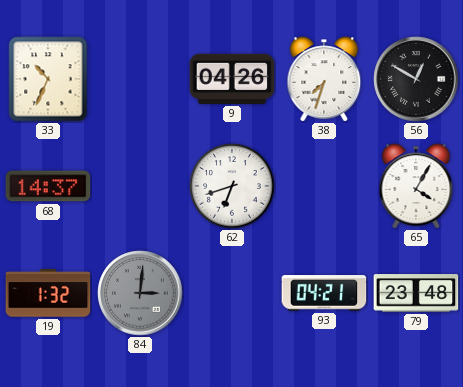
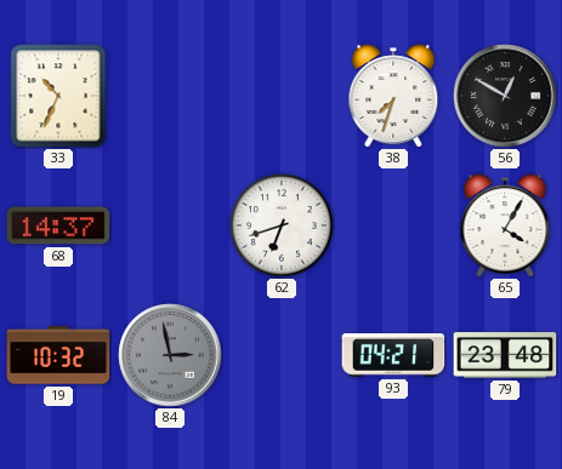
9: 04:26 -> none (232, 79)
19: 1:32 -> 10:32 (58, 355)
84: 3:01 -> 2:58 (170, 355)
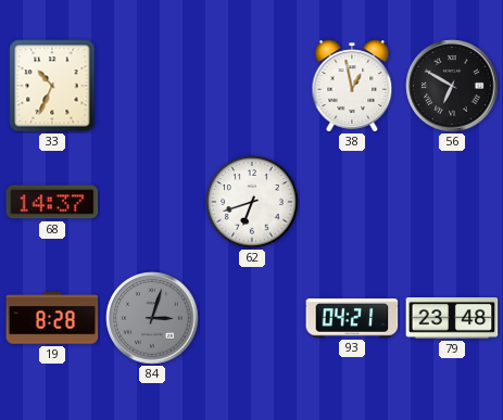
38: 7:33 -> 12:58 (352, 86)
56: 12:50 -> 6:50 (452, 86)
65: 4:05 -> none (505, 225)
19: 10:32 -> 8:28 (52, 318)
84: 2:58 -> 3:03 (152, 318)
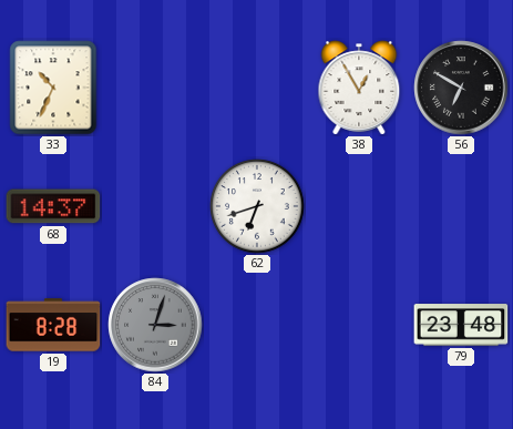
38: 12:58 -> 12:55 (359, 88)
93: 04:21 -> none (352, 318)
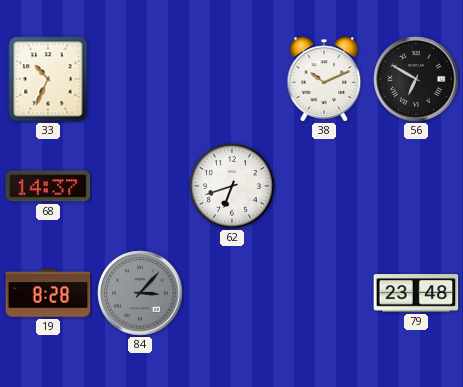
38: 12:55 -> 10:11 (324, 79)
84: 3:03 -> 3:07 (140, 293)
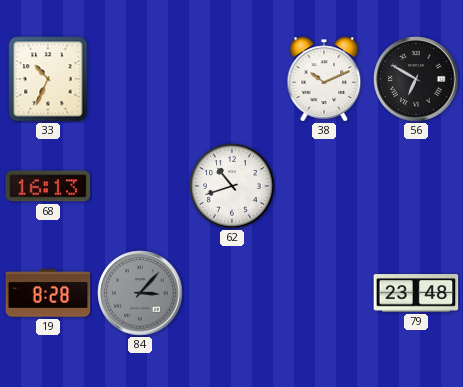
68: 14:37 -> 16:13 (48, 186)
62: 6:42 -> 10:42 (232, 186)
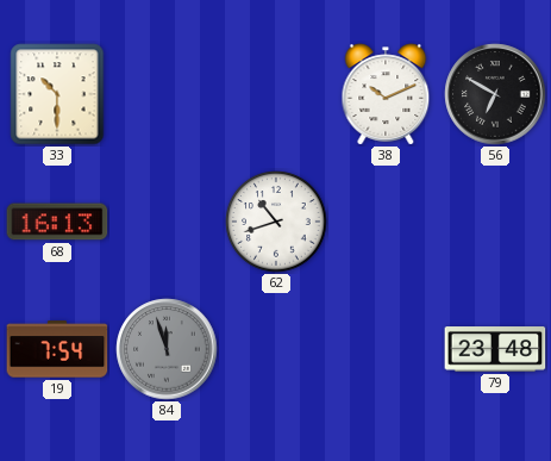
33: 10:34 -> 10:30 (57, 94)
19: 8:28 -> 7:54 (57, 349)
84: 3:07 -> 11:57 (167, 349)
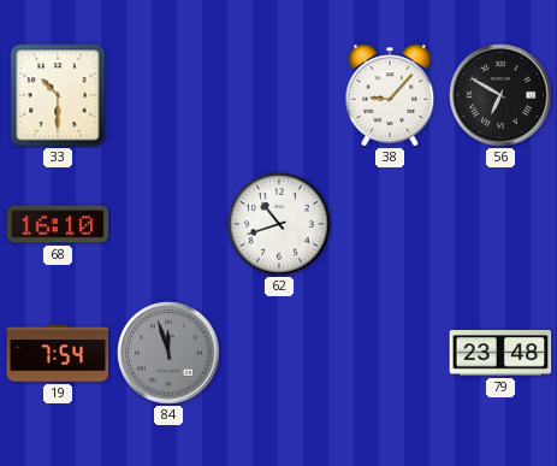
38: 10:11 -> 9:07 (390, 95)
68: 16:13 -> 16:10 (58, 224)
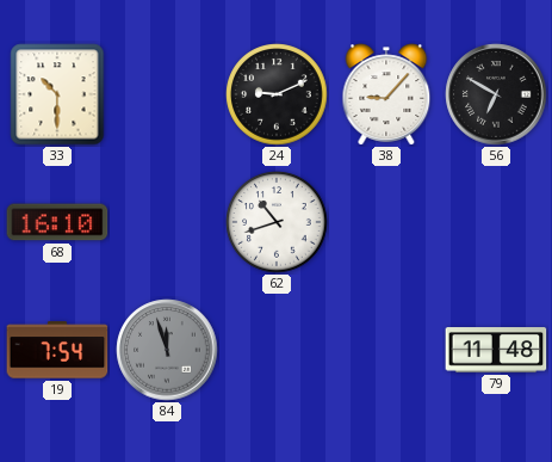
24: none -> 9:11 (277, 94)
79: 23:48 -> 11:48 (496, 350)
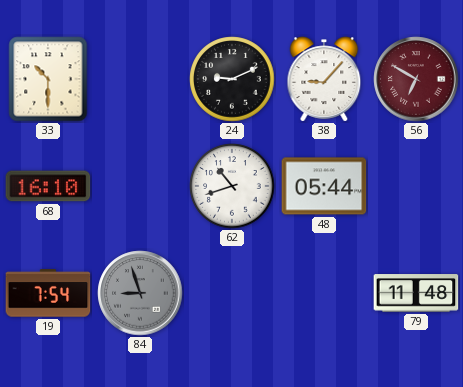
56 dial: black -> burgundy (416, 79)
48: none -> 05:44 (324, 186)
84: 11:57 -> 8:57 (140, 293)
